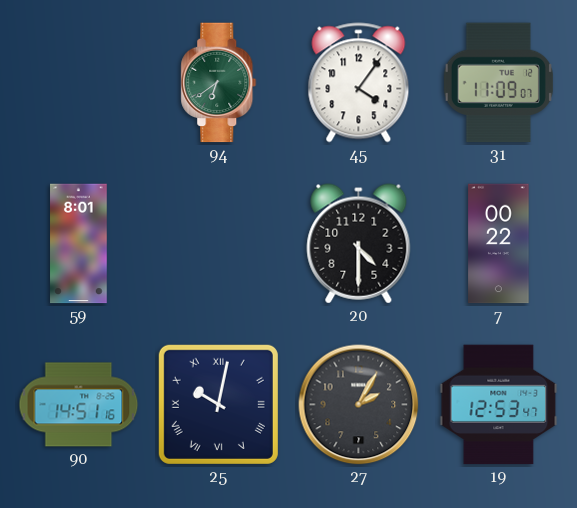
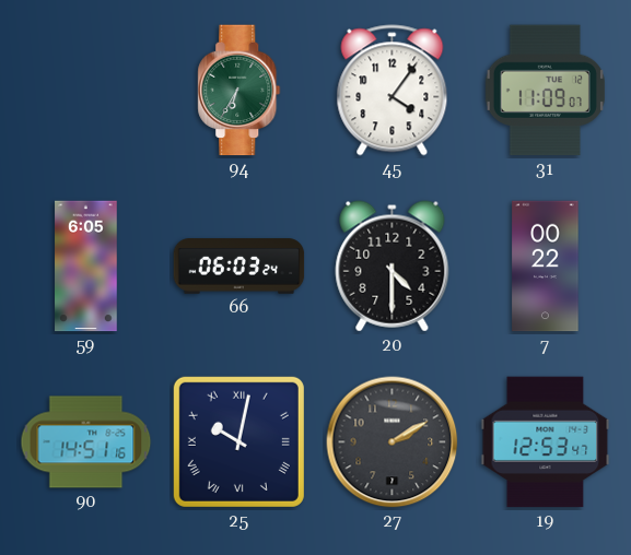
94: 6:39 -> 6:35 (239, 91)
59: 8:01 -> 6:05 (86, 267)
66: none -> 06:03 (239, 267)
27: 2:05 -> 2:10 (393, 442)
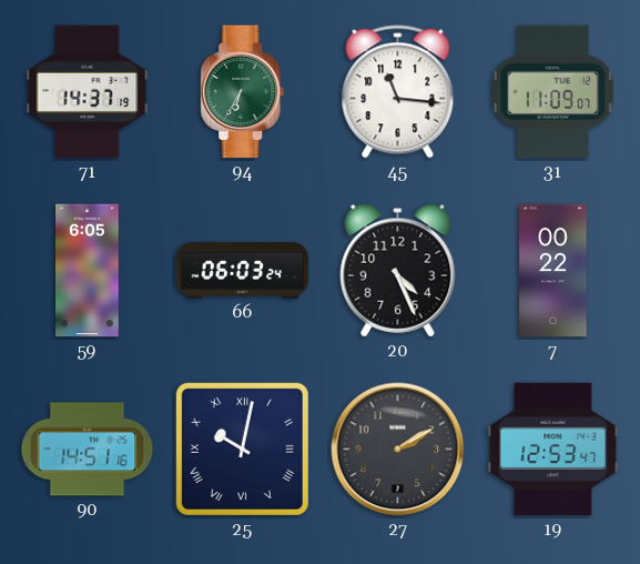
71: none -> 14:37 (88, 92)
45: 4:06 -> 11:16 (398, 92)
20: 4:30 -> 4:26 (398, 271)
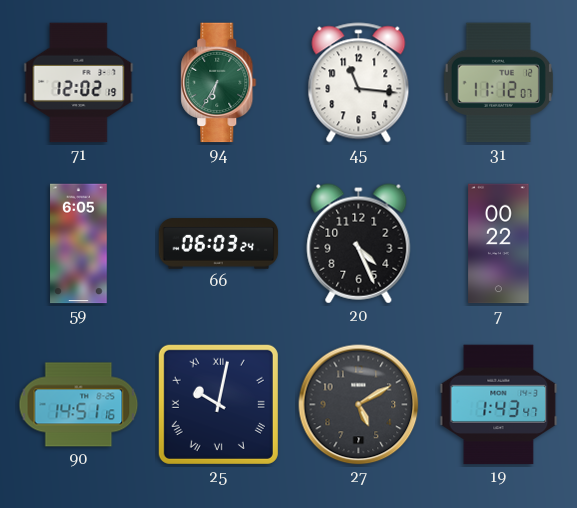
71: 14:37 -> 12:02 (79, 83)
31: 11:09 -> 11:12 (498, 83)
27: 2:10 -> 5:10 (359, 405)
19: 12:53 -> 1:43 (499, 405)
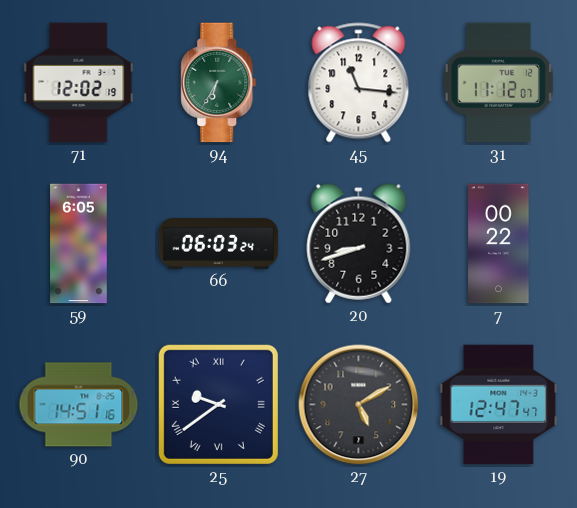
20: 4:26 -> 8:42 (359, 244)
25: 10:02 -> 9:39 (218, 404)
19: 1:43 -> 12:47 (499, 405)
